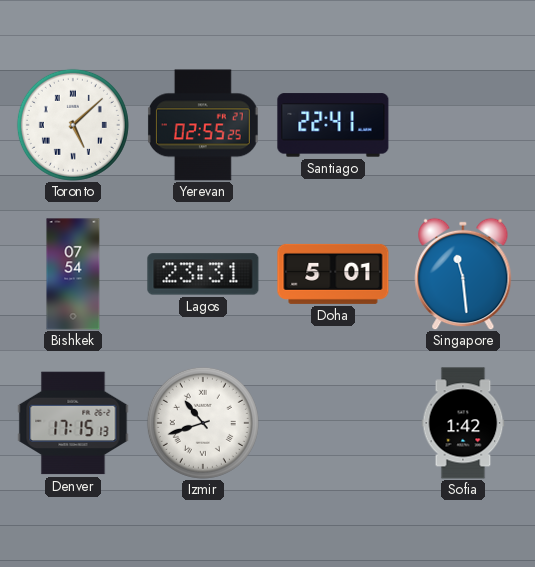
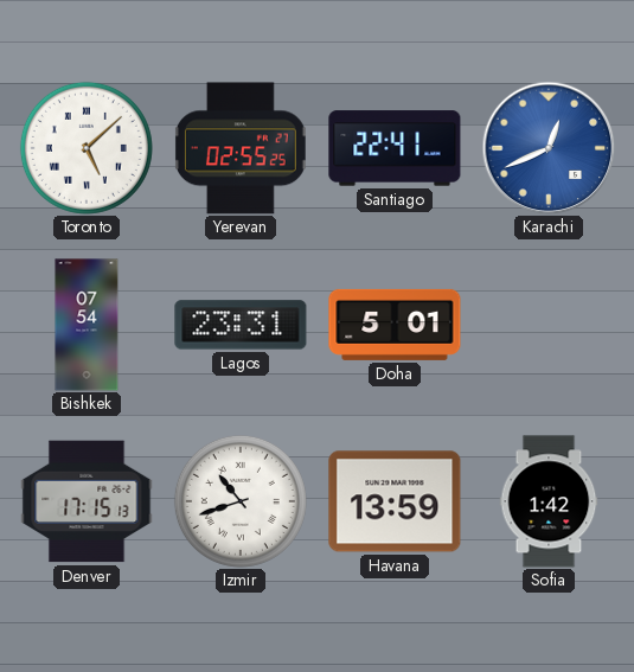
Karachi: none -> 12:41 (549, 148)
Singapore: 11:29 -> none (463, 274)
Havana: none -> 13:59 (395, 501)
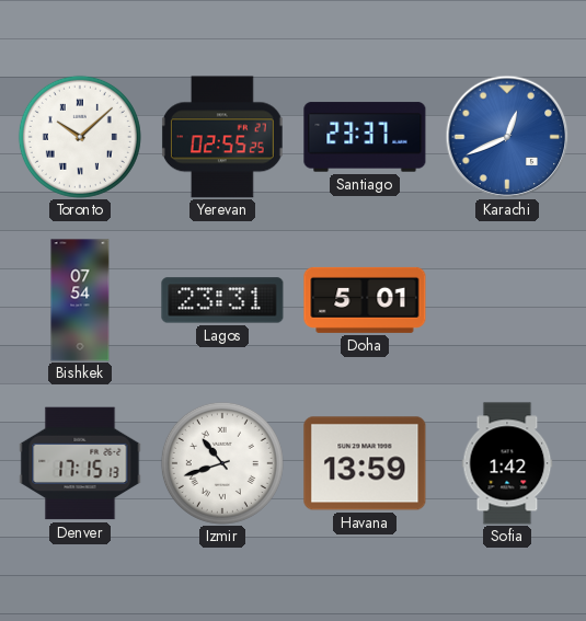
Toronto: 5:08 -> 10:08 (80, 137)
Santiago: 22:41 -> 23:37 (365, 137)
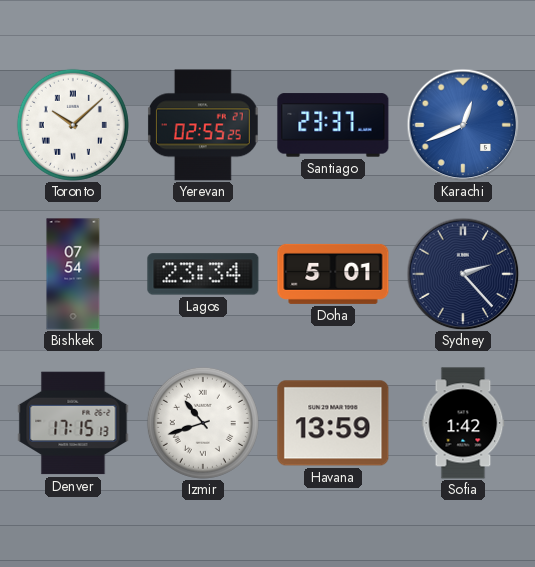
Lagos: 23:31 -> 23:34 (203, 274)
Sydney: none -> 2:23 (463, 274)
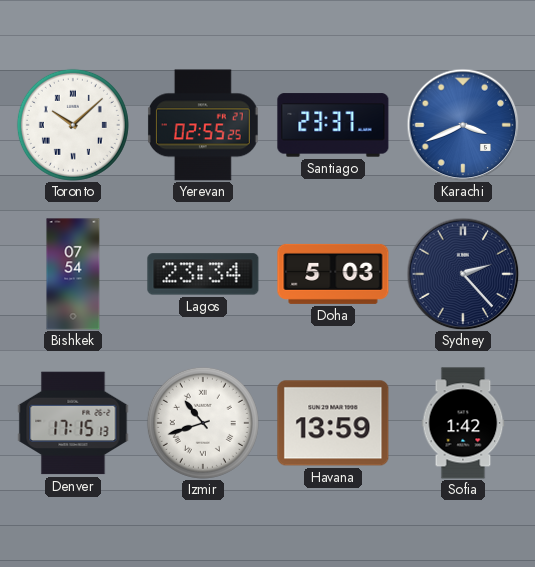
Karachi: 12:41 -> 3:41 (463, 125)
Doha: 5:01 -> 5:03 (333, 274)
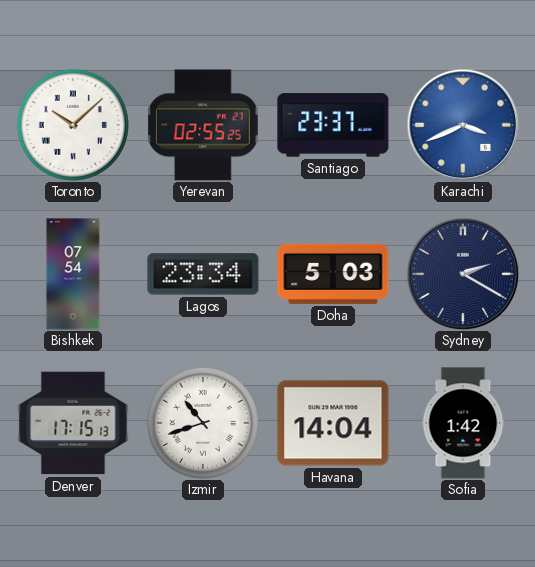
Sydney: 2:23 -> 2:20 (463, 274)
Havana: 13:59 -> 14:04 (333, 423)
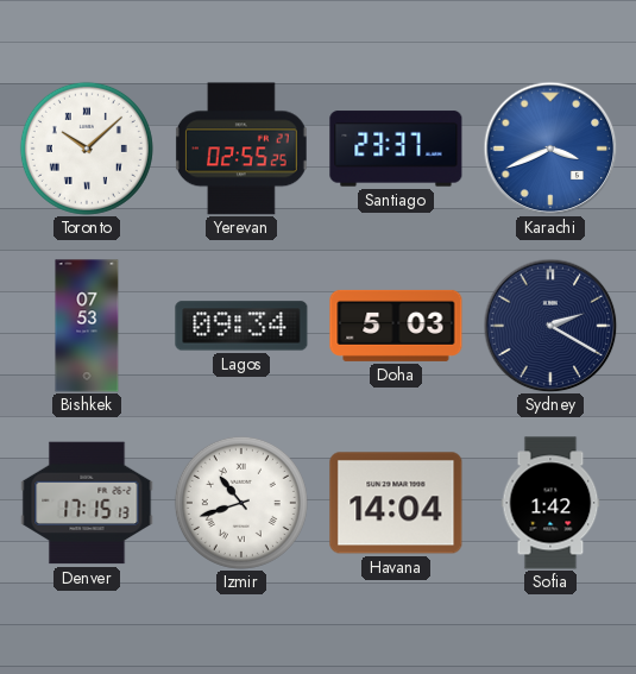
Bishkek: 07:54 -> 07:53 (87, 326)
Lagos: 23:34 -> 09:34 (241, 326)
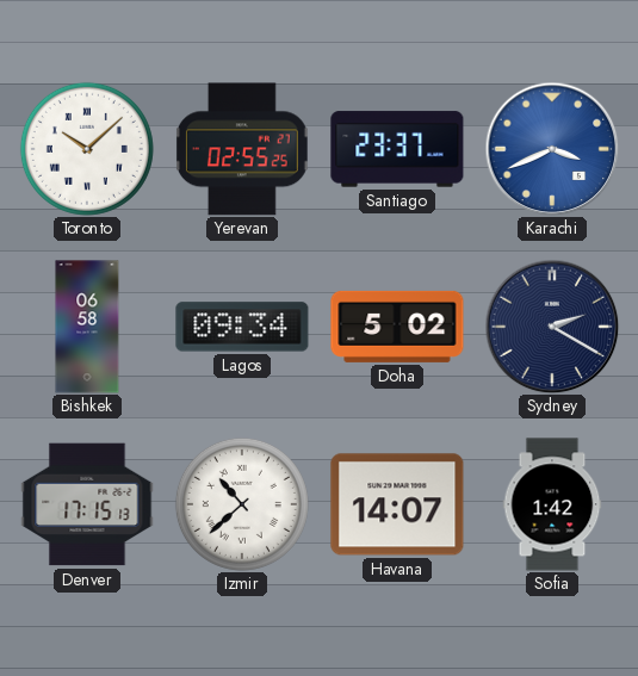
Bishkek: 07:53 -> 06:58 (87, 327)
Doha: 5:03 -> 5:02 (397, 327)
Izmir: 10:42 -> 10:38 (242, 504)
Havana: 14:04 -> 14:07 (397, 504)
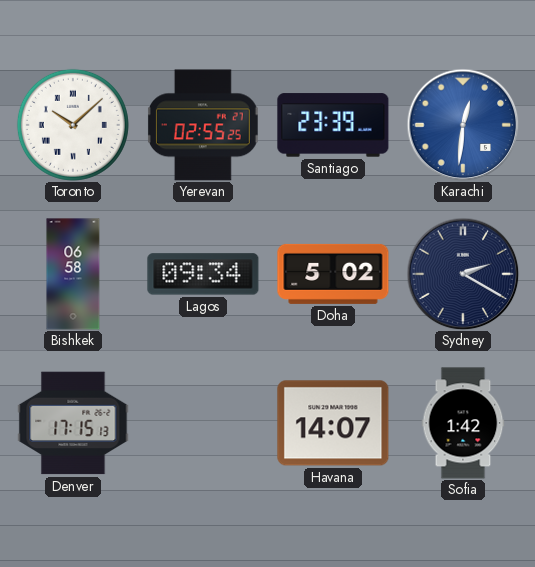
Santiago: 23:37 -> 23:39 (333, 125)
Karachi: 3:41 -> 12:31 (463, 125)
Izmir: 10:38 -> none (242, 504)
